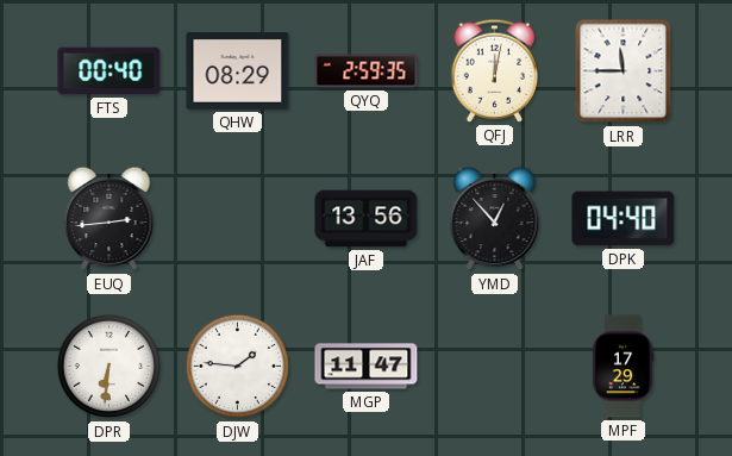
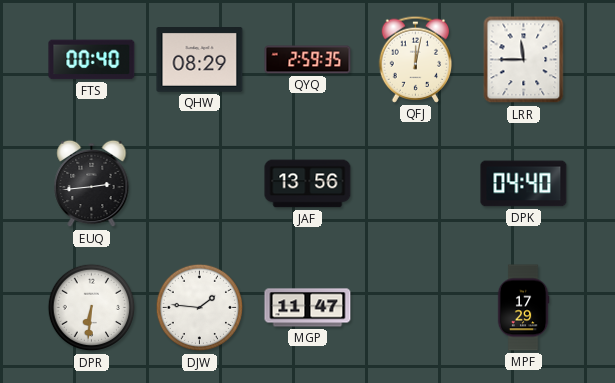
YMD: 12:53 -> none (495, 219)
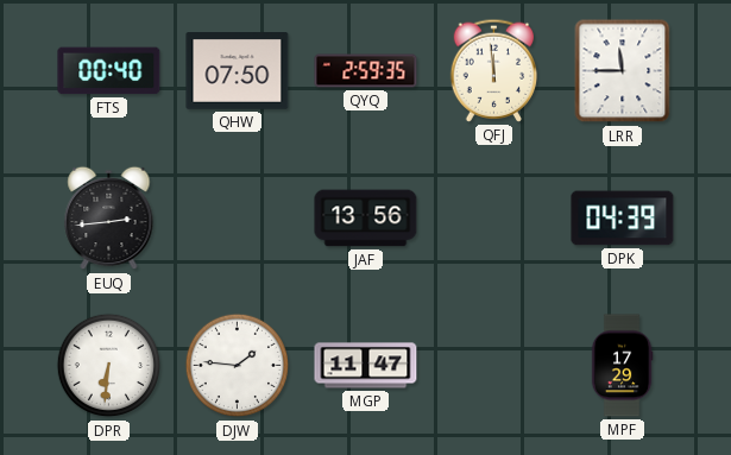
QHW: 08:29 -> 07:50 (238, 71)
QFJ: 12:02 -> 11:59 (494, 70)
DPK: 04:40 -> 04:39 (623, 219)
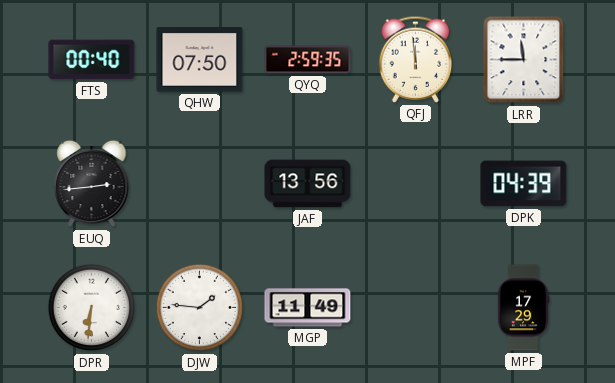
MGP: 11:47 -> 11:49 (308, 308)
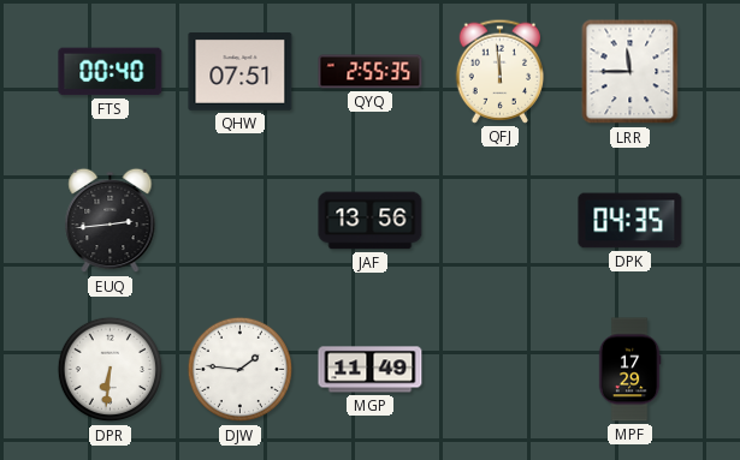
QHW: 07:50 -> 07:51 (241, 72)
QYQ: 2:59 -> 2:55 (371, 72)
DPK: 04:39 -> 04:35 (631, 221)
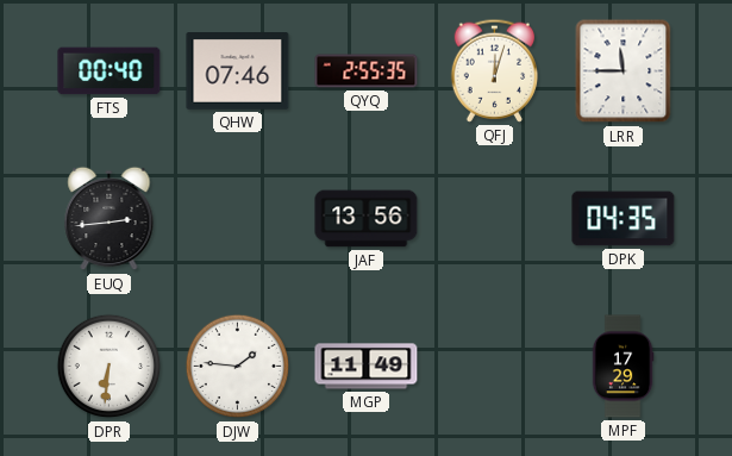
QHW: 07:51 -> 07:46 (238, 71)
QFJ: 11:59 -> 12:03 (495, 70)
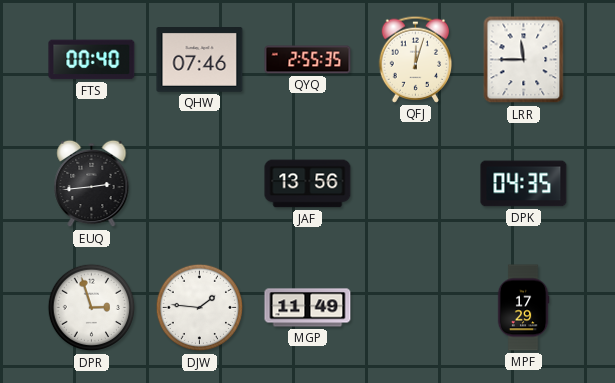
DPR: 6:31 -> 2:57 (92, 308)
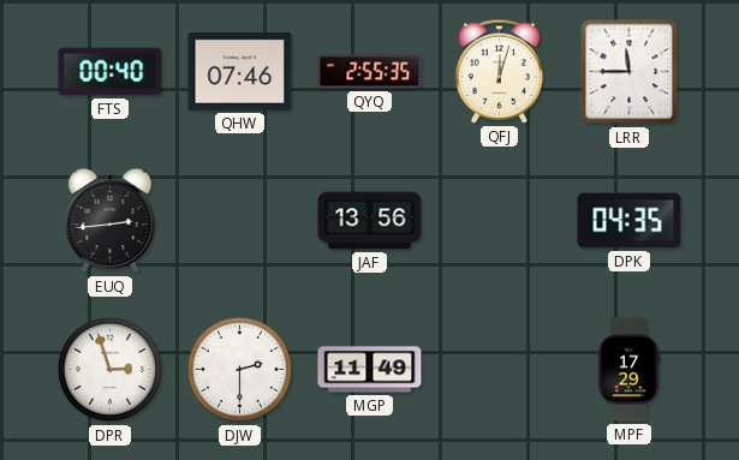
DJW: 1:46 -> 2:30 (240, 370)
